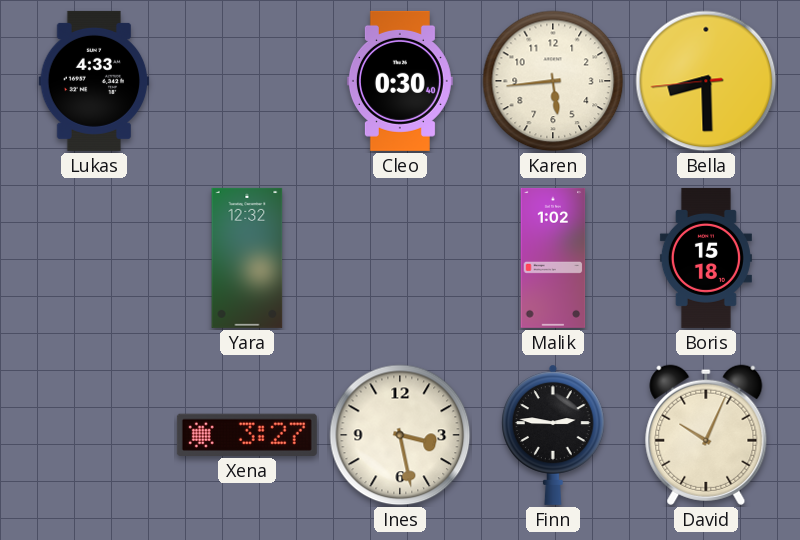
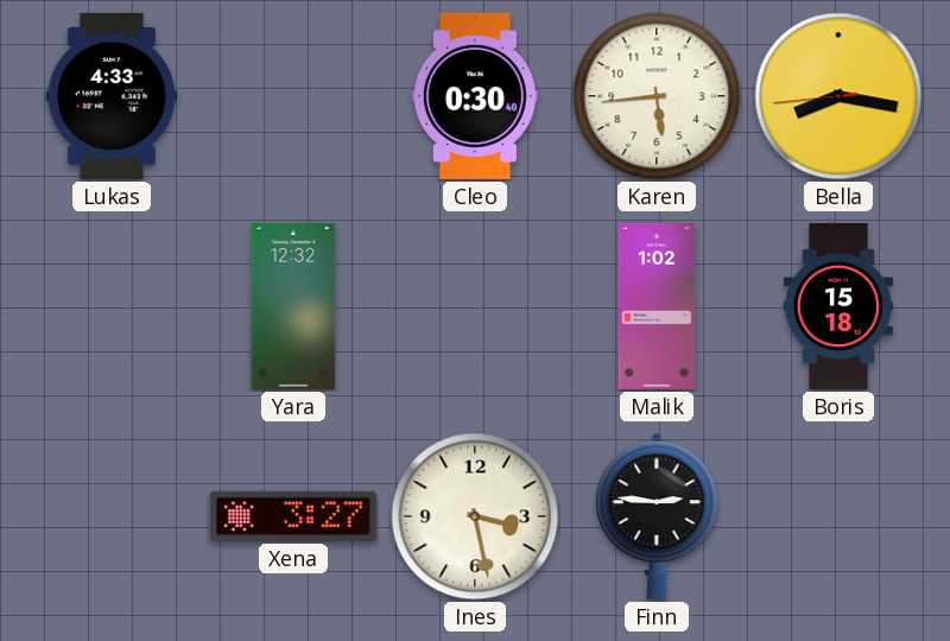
Bella: 8:29 -> 8:16 (838, 96)
David: 10:04 -> none (706, 435)
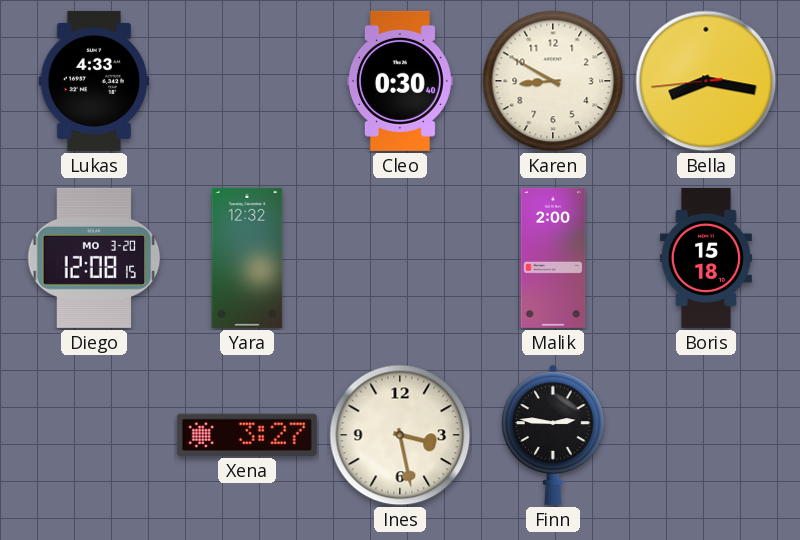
Karen: 5:44 -> 8:50 (553, 81)
Diego: none -> 12:08 (94, 258)
Malik: 1:02 -> 2:00 (553, 258)
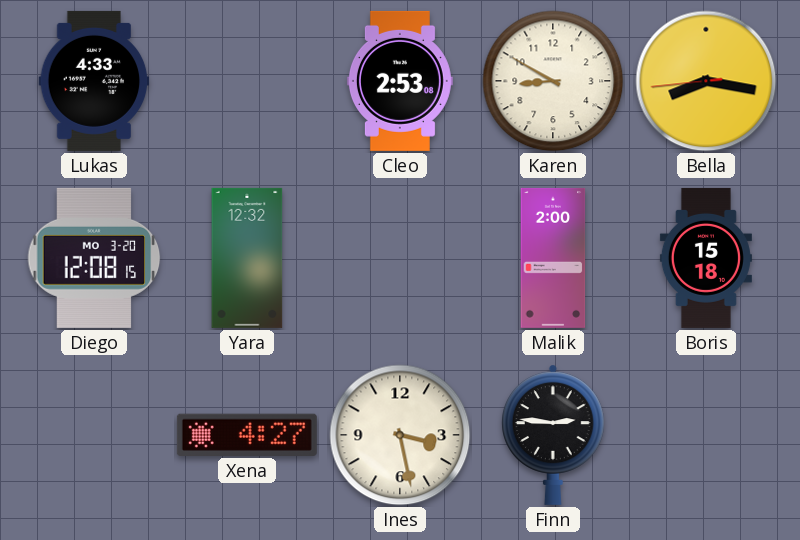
Cleo: 0:30 -> 2:53 (400, 81)
Xena: 3:27 -> 4:27 (247, 435)
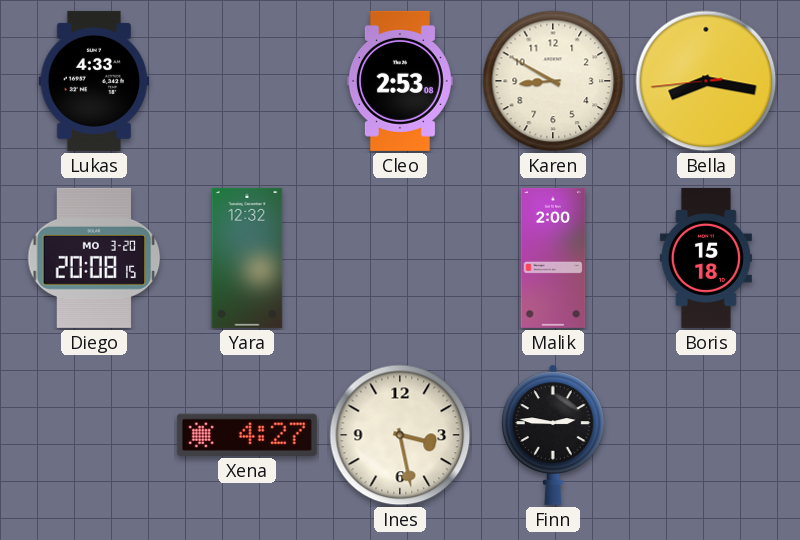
Diego: 12:08 -> 20:08 (94, 258)
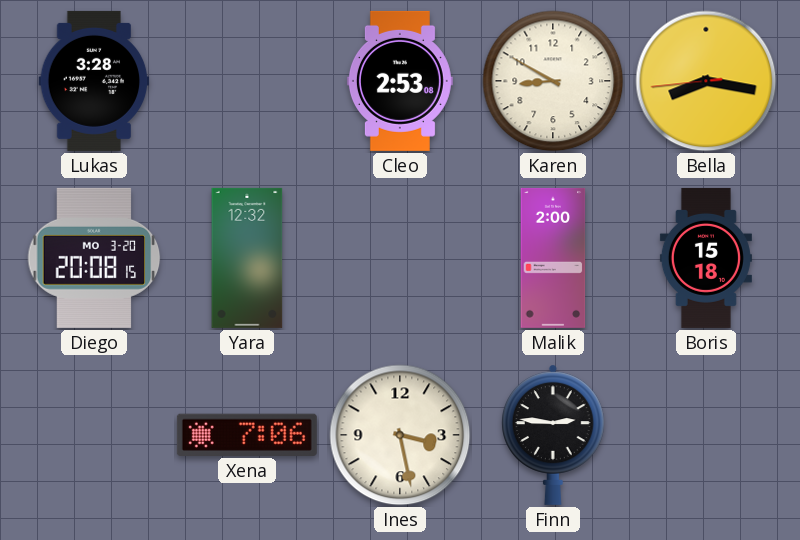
Lukas: 4:33 -> 3:28 (94, 81)
Xena: 4:27 -> 7:06 (247, 435)
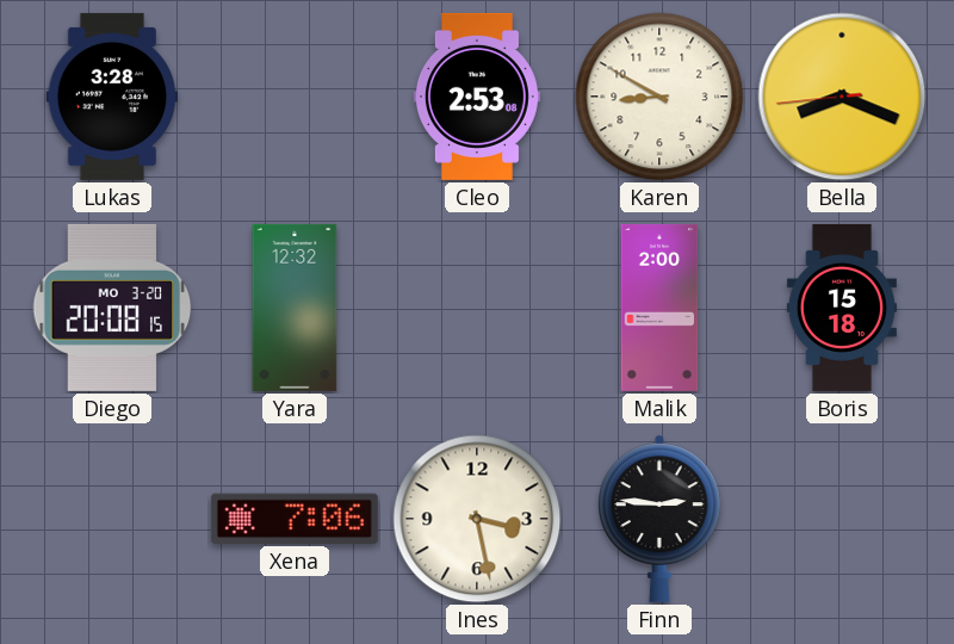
Bella: 8:16 -> 8:18 (842, 97)
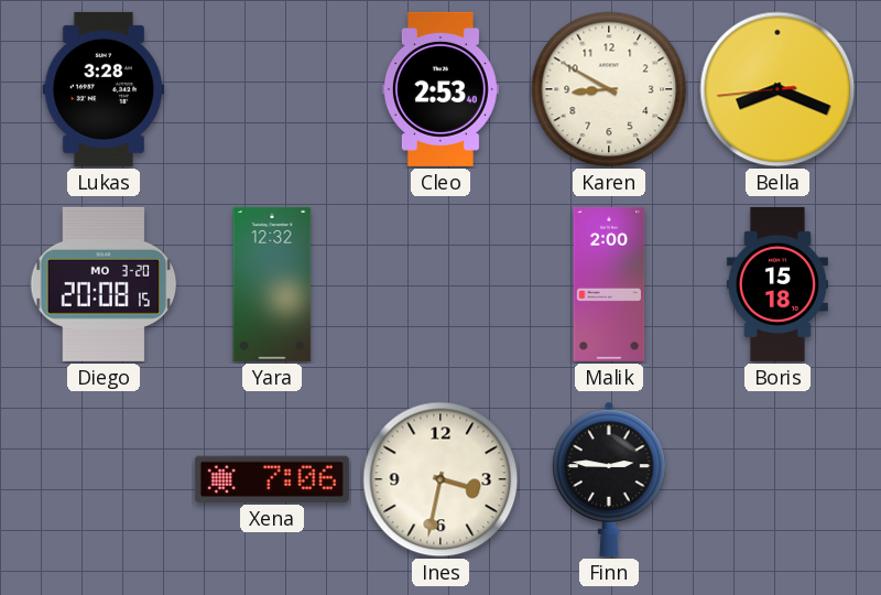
Cleo: 2:53:08 -> 2:53:40 (440, 89)
Ines: 3:28 -> 3:32 (440, 479)
